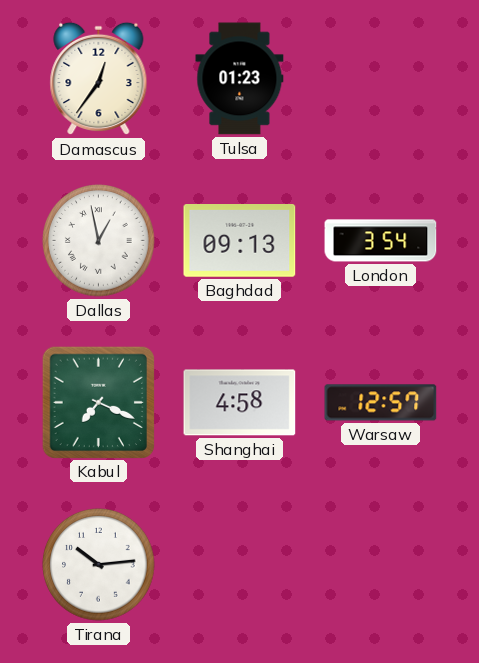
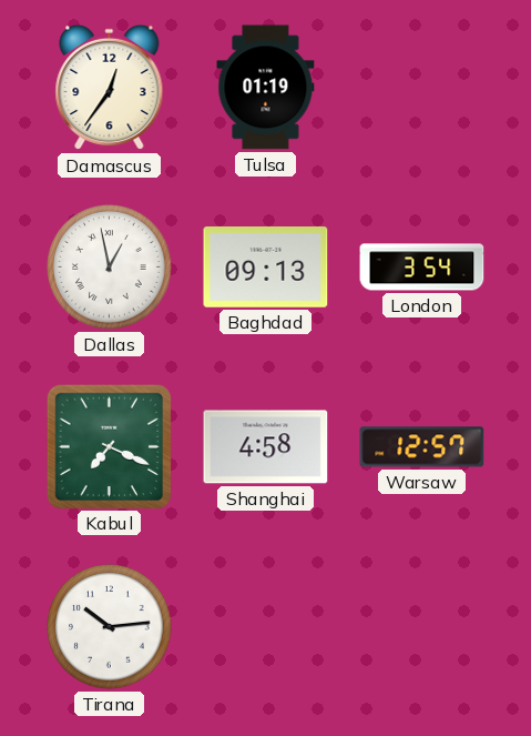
Tulsa: 01:23 -> 01:19 (266, 88)
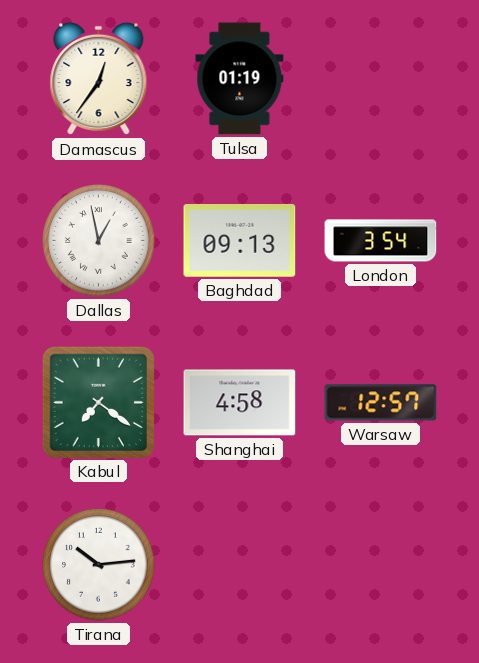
Kabul: 7:19 -> 7:21 (98, 402)
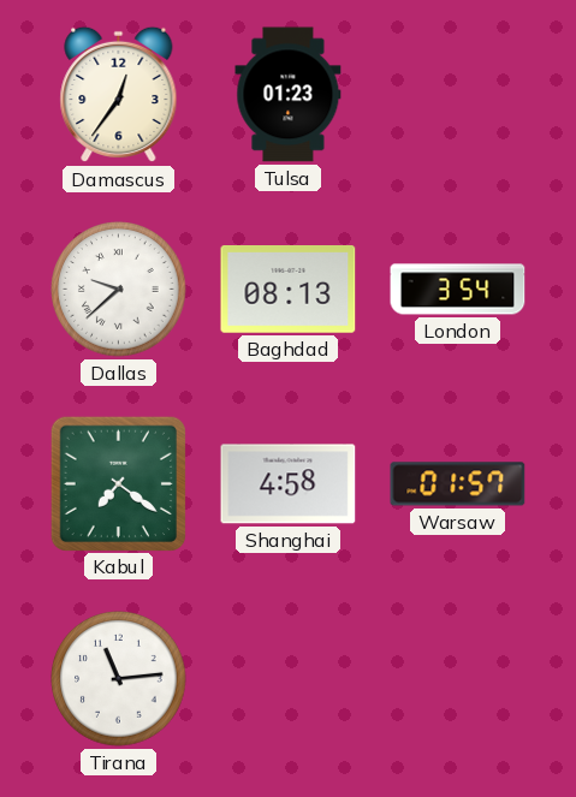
Tulsa: 01:19 -> 01:23 (289, 95)
Dallas: 12:58 -> 9:38 (119, 290)
Baghdad: 09:13 -> 08:13 (289, 290)
Warsaw: 12:57 -> 01:57 (458, 484)
Tirana: 10:14 -> 11:14 (119, 679)
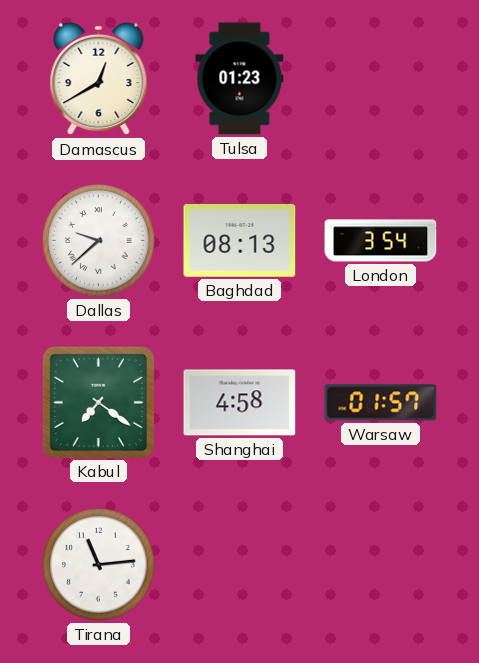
Damascus: 12:36 -> 12:40 (99, 79)
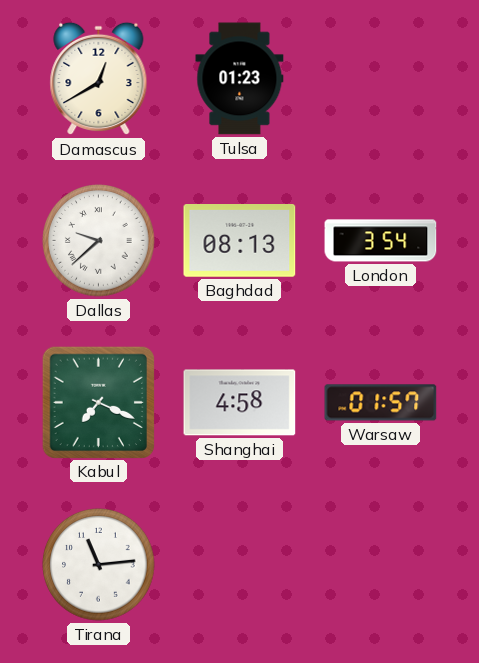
Kabul: 7:21 -> 7:19 (98, 402)
